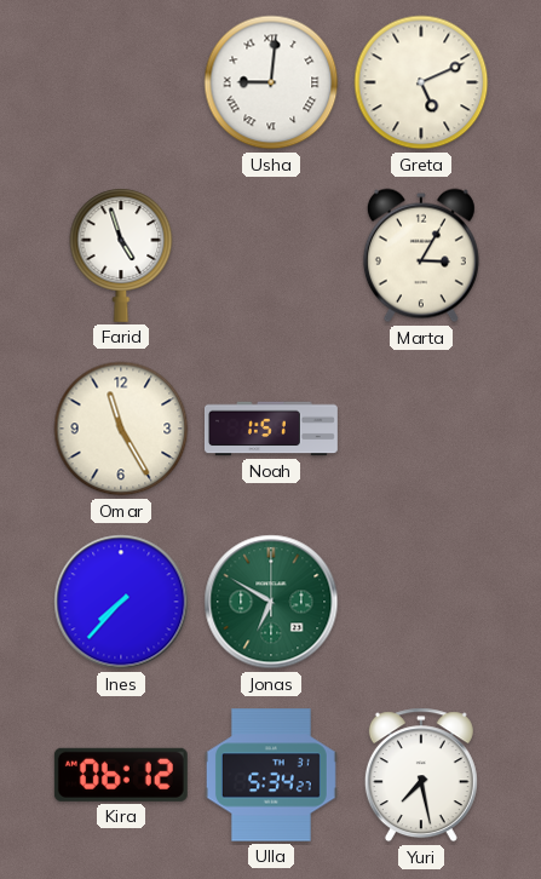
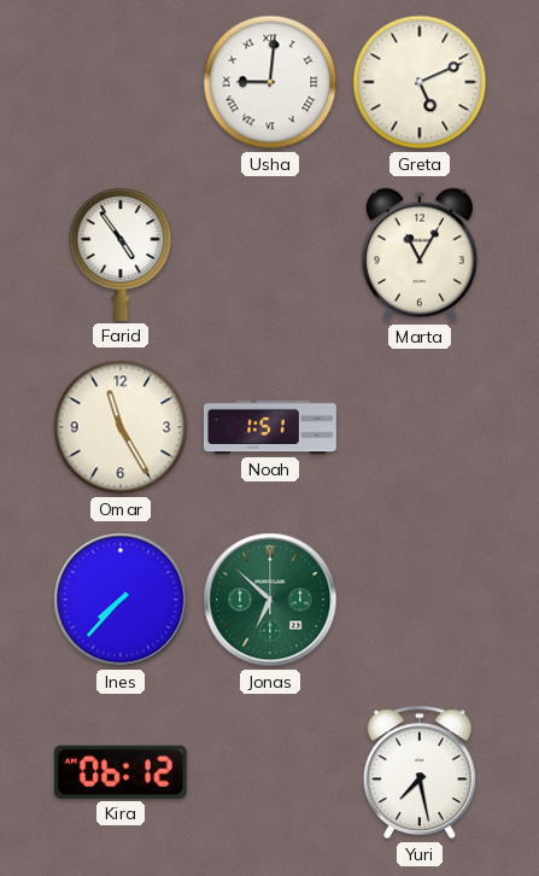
Farid: 4:57 -> 4:54 (121, 255)
Marta: 3:05 -> 11:05 (420, 255)
Jonas: 6:50 -> 6:52 (270, 600)
Ulla: 5:34 -> none (271, 775)
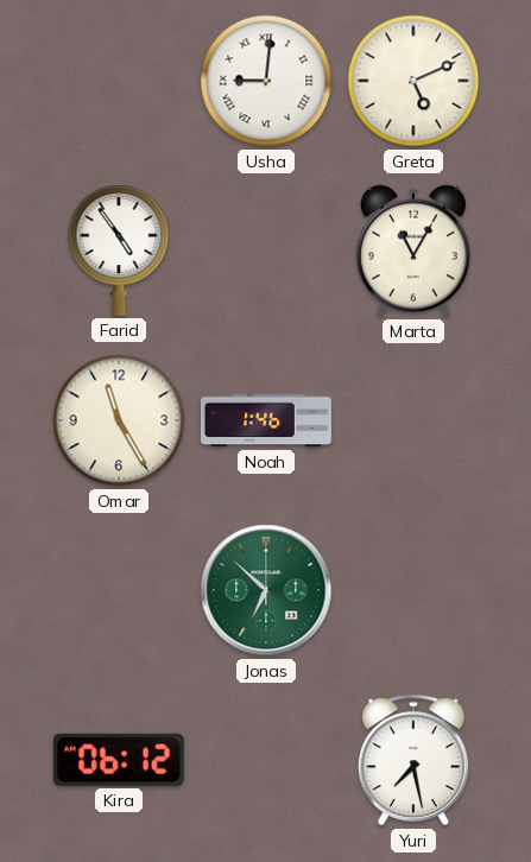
Noah: 1:51 -> 1:46 (266, 420)
Ines: 7:37 -> none (121, 600)
